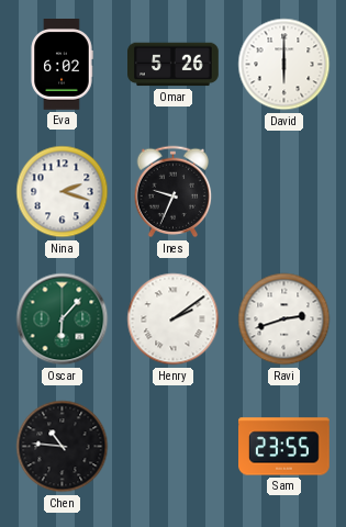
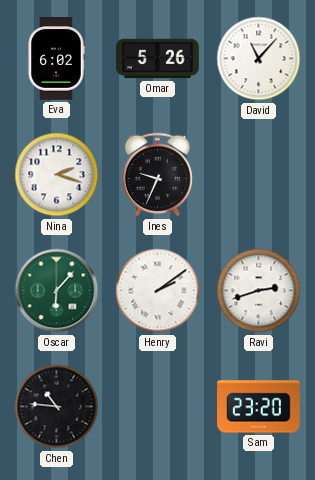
David: 6:00 -> 11:07 (259, 59)
Sam: 23:55 -> 23:20 (259, 407)
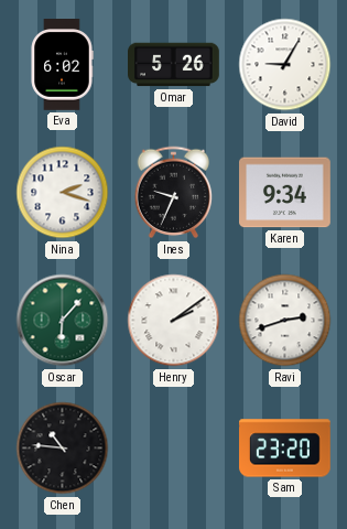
David: 11:07 -> 9:05 (285, 65)
Karen: none -> 9:34 (285, 193)
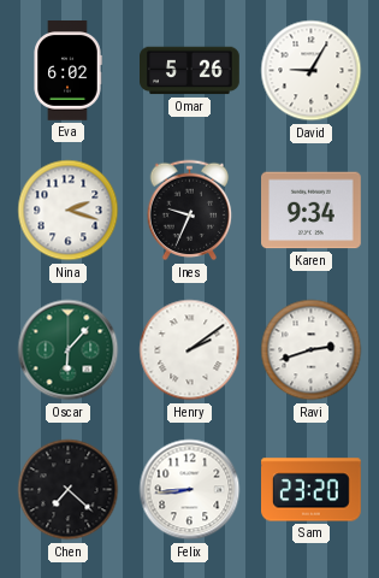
Chen: 10:46 -> 7:22 (69, 490)
Felix: none -> 8:44 (190, 490)
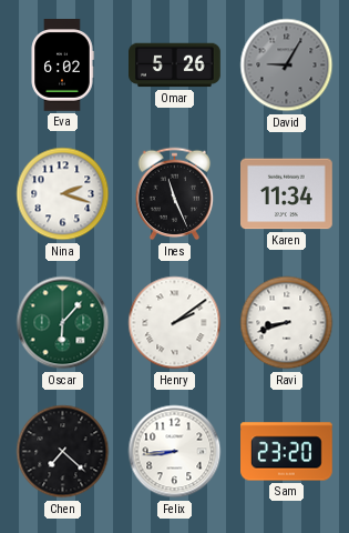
David dial: white -> grey (287, 66)
Ines: 9:34 -> 11:26 (175, 194)
Karen: 9:34 -> 11:34 (287, 194)
Ravi: 2:42 -> 8:42 (287, 323)
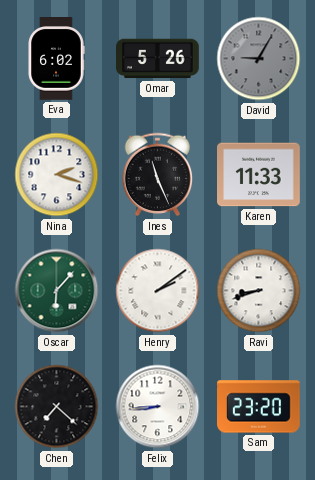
Karen: 11:34 -> 11:33 (259, 175)
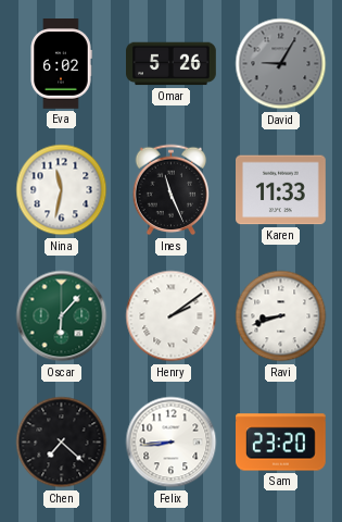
Nina: 2:18 -> 11:32 (62, 190)
